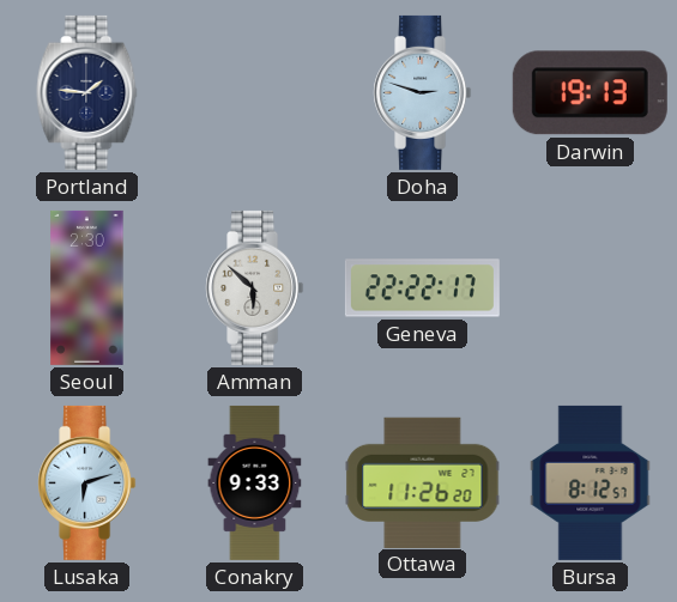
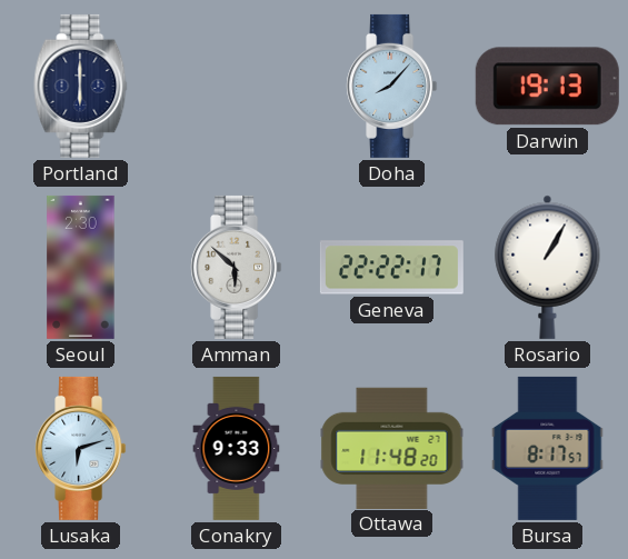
Portland: 1:46 -> 6:00 (81, 86)
Doha: 2:48 -> 8:07 (392, 86)
Rosario: none -> 1:05 (548, 267)
Ottawa: 11:26 -> 11:48 (392, 448)
Bursa: 8:12 -> 8:17 (548, 448)
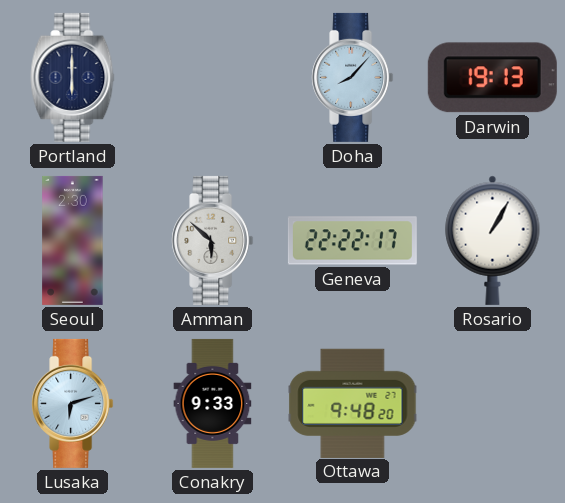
Ottawa: 11:48 -> 9:48 (353, 403)
Bursa: 8:17 -> none (548, 448)
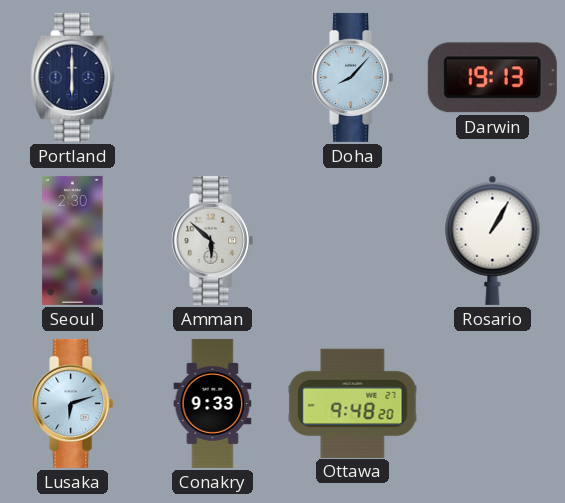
Geneva: 22:22 -> none (352, 241)
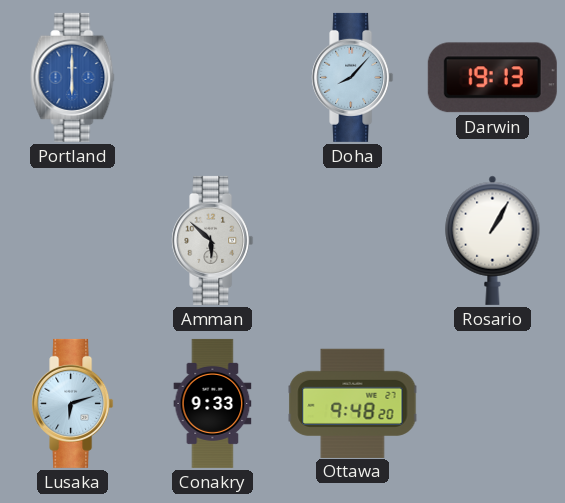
Portland dial: navy -> blue (73, 77)
Seoul: 2:30 -> none (73, 240)
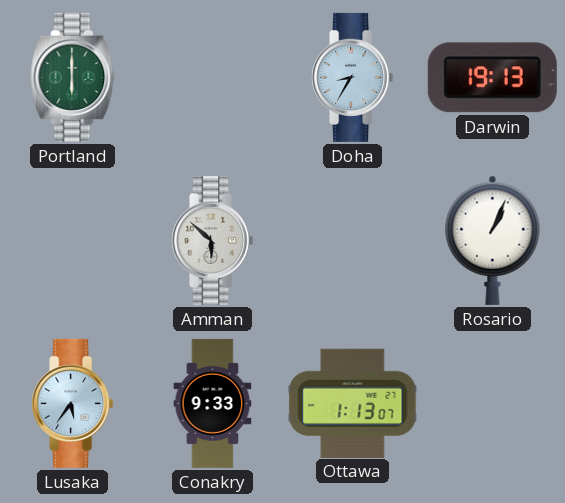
Portland dial: blue -> green (73, 77)
Doha: 8:07 -> 8:35 (353, 77)
Rosario: 1:05 -> 1:04 (493, 240)
Lusaka: 6:12 -> 5:36 (73, 403)
Ottawa: 9:48 -> 1:13 (353, 403)
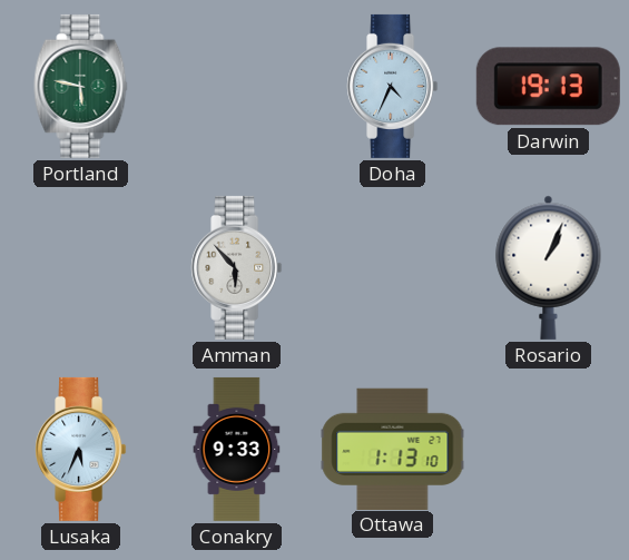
Portland: 6:00 -> 5:47 (81, 86)
Doha: 8:35 -> 4:34 (393, 86)
Amman: 5:52 -> 5:53 (237, 267)
Lusaka: 5:36 -> 5:34 (81, 449)
Ottawa: 1:13:07 -> 1:13:10 (393, 449)
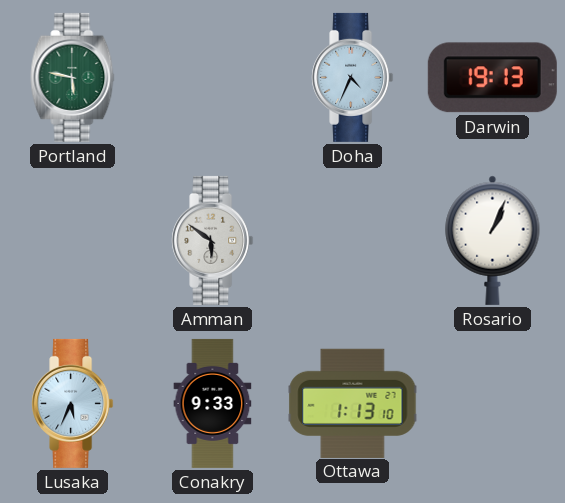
Amman: 5:53 -> 5:51 (213, 240)
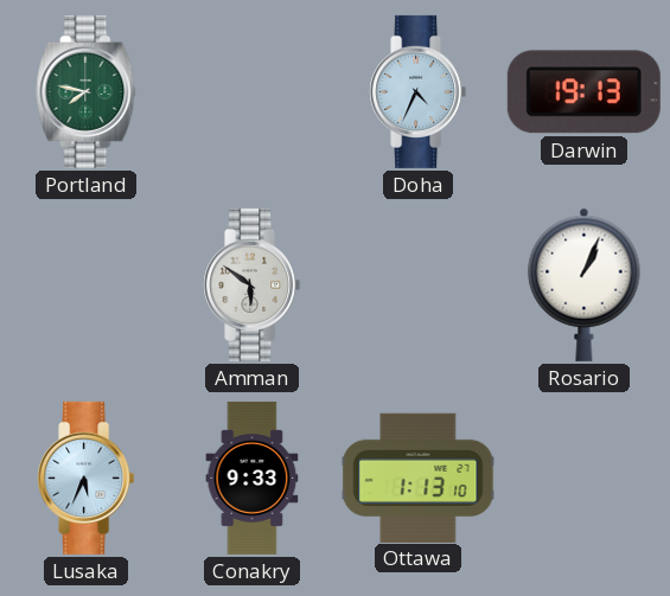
Portland: 5:47 -> 7:47 (87, 91)
